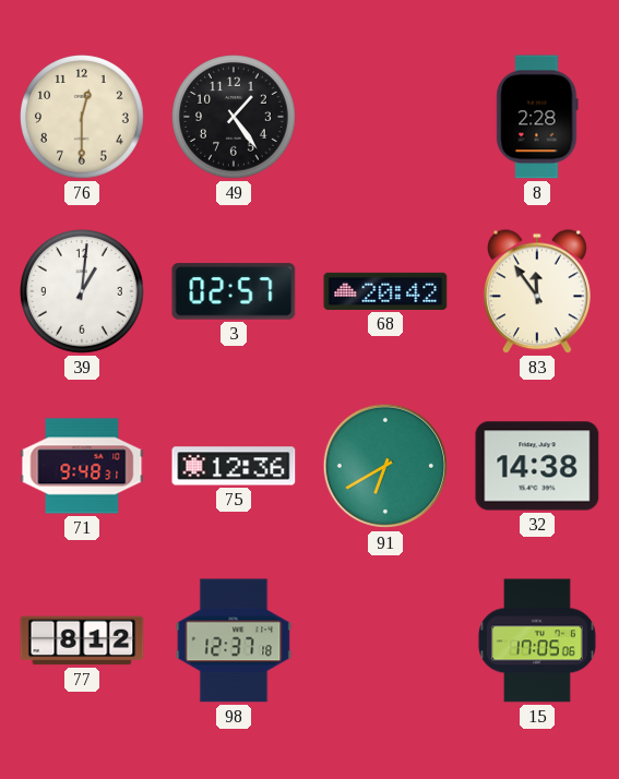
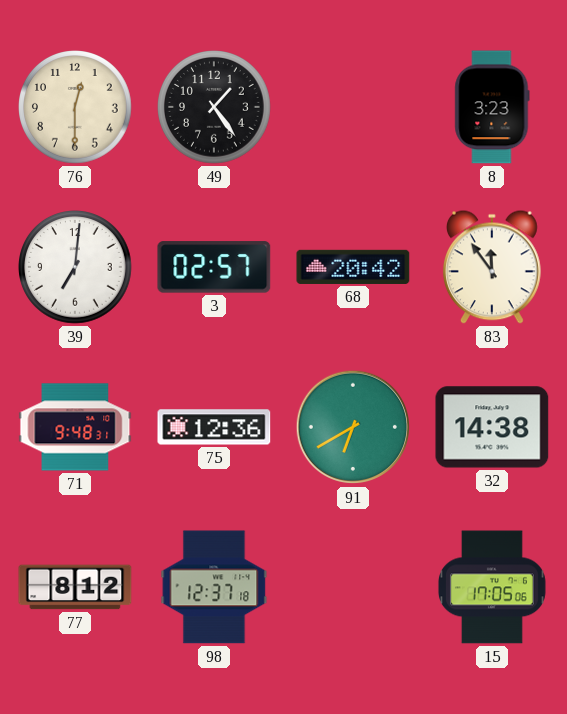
8: 2:28 -> 3:23 (492, 107)
39: 1:01 -> 7:01 (76, 268)
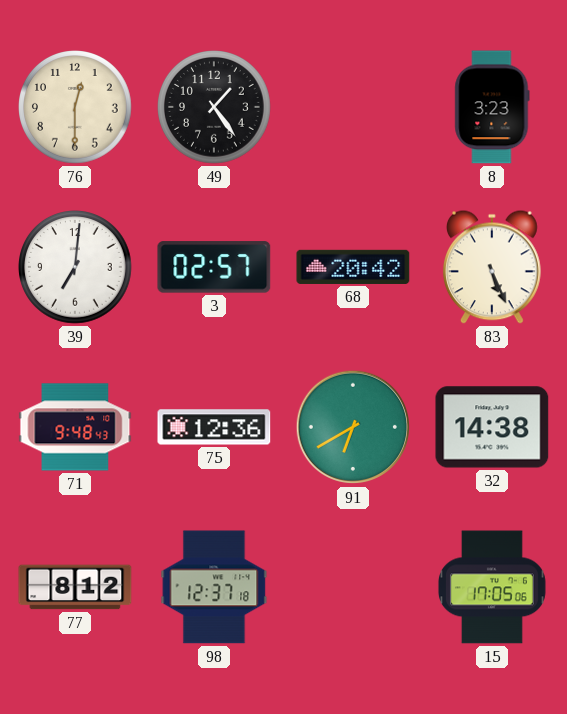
83: 11:54 -> 5:26 (492, 267)
71: 9:48:31 -> 9:48:43 (75, 427)
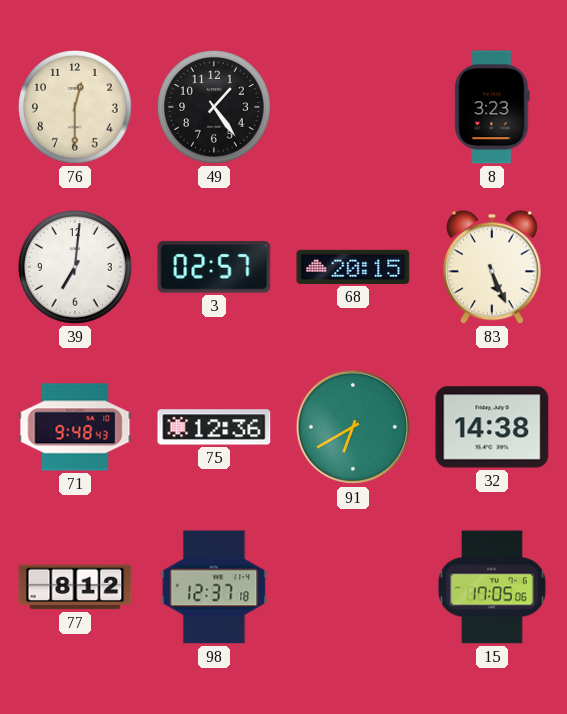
68: 20:42 -> 20:15 (353, 267)
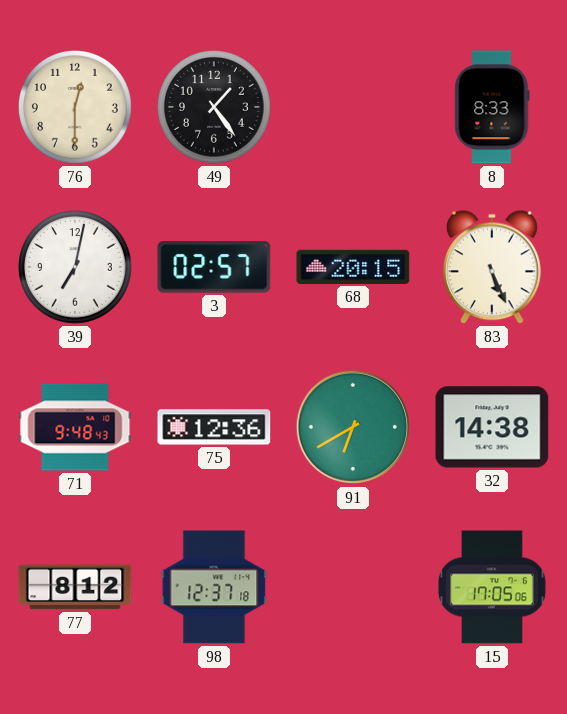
8: 3:23 -> 8:33 (492, 107)
39: 7:01 -> 7:02 (76, 268)
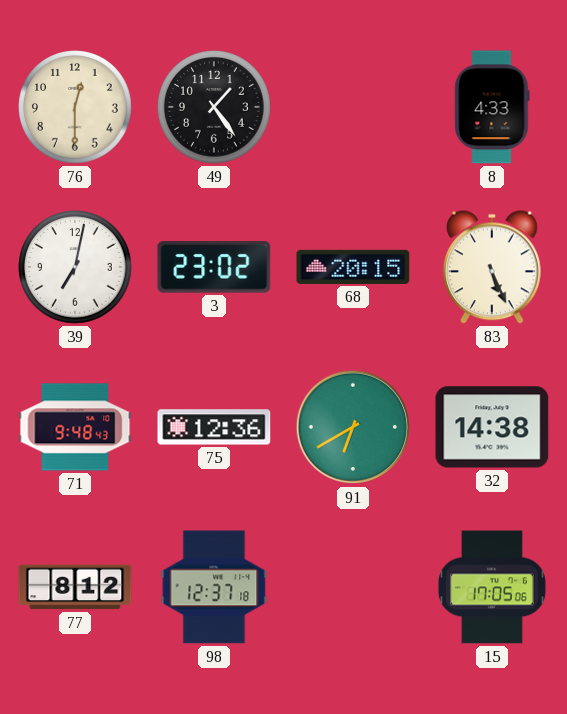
8: 8:33 -> 4:33 (492, 107)
3: 02:57 -> 23:02 (214, 267)
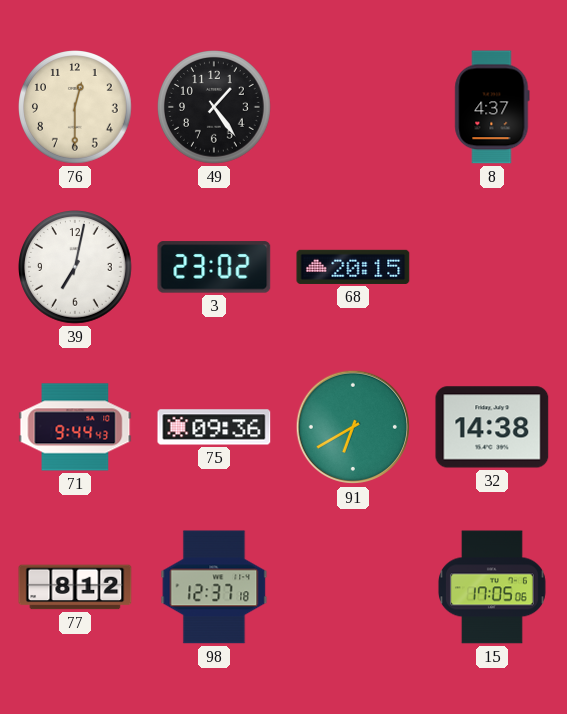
8: 4:33 -> 4:37 (492, 107)
83: 5:26 -> none (492, 267)
71: 9:48 -> 9:44 (75, 427)
75: 12:36 -> 09:36 (214, 427)
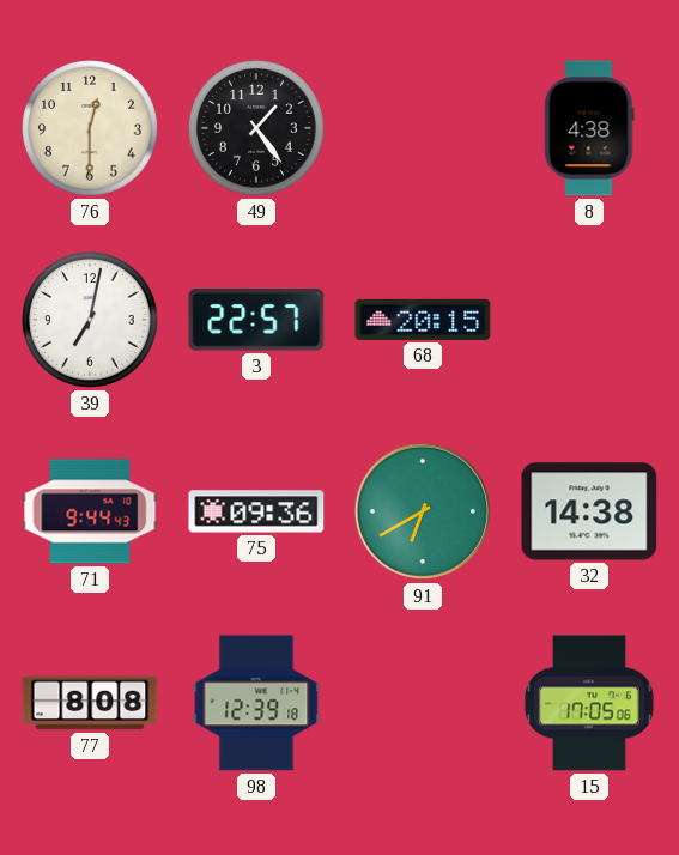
8: 4:37 -> 4:38 (589, 128)
3: 23:02 -> 22:57 (256, 320)
77: 8:12 -> 8:08 (90, 703)
98: 12:37 -> 12:39 (256, 703)
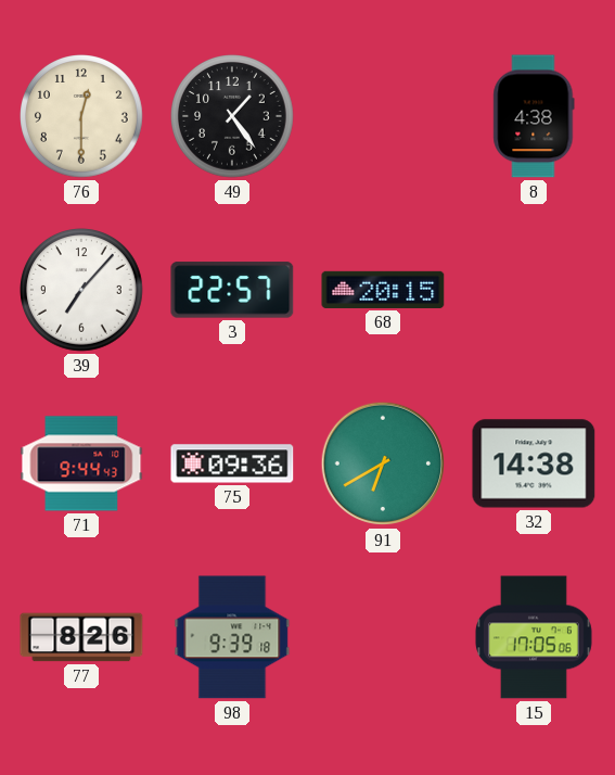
39: 7:02 -> 7:07 (82, 291)
77: 8:08 -> 8:26 (81, 637)
98: 12:39 -> 9:39 (232, 637)
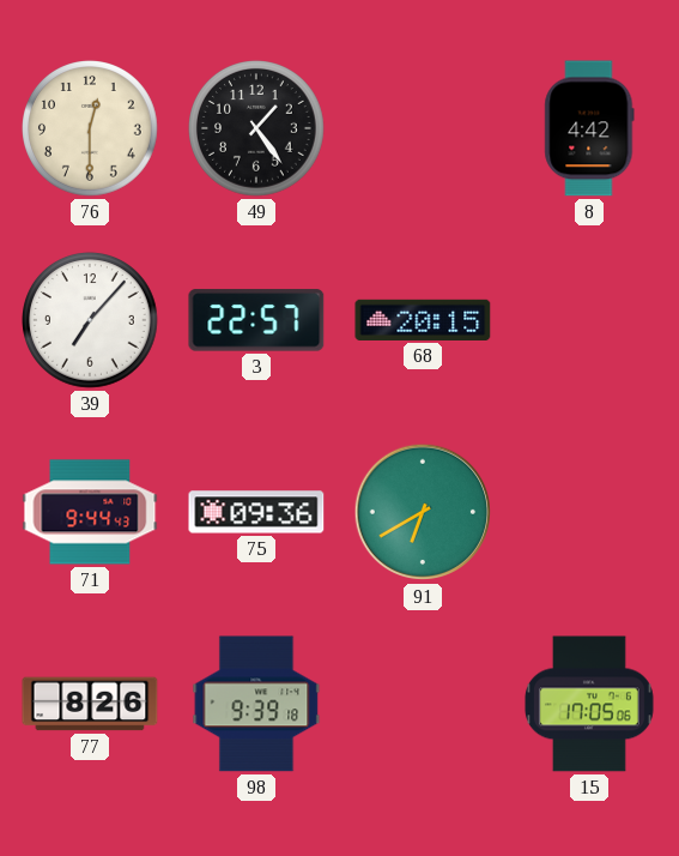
8: 4:38 -> 4:42 (589, 128)
32: 14:38 -> none (534, 463)
